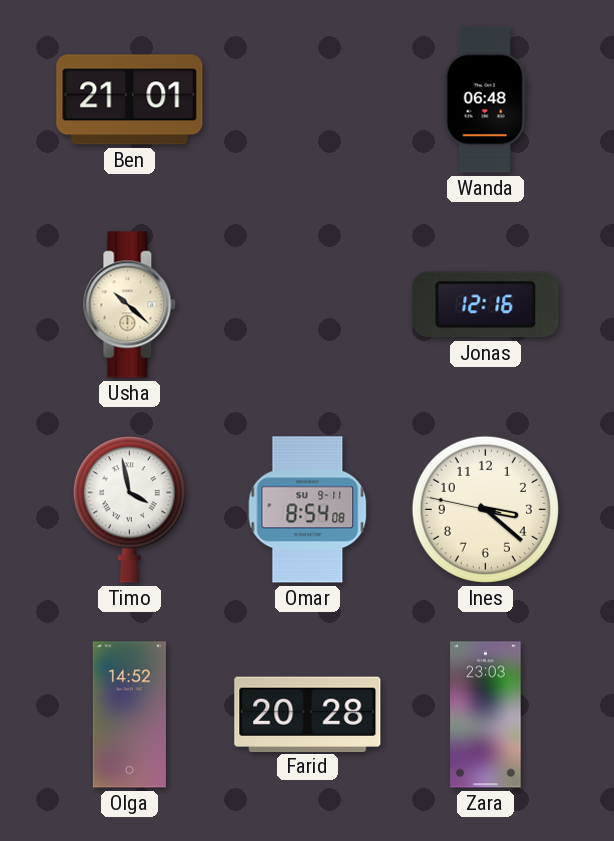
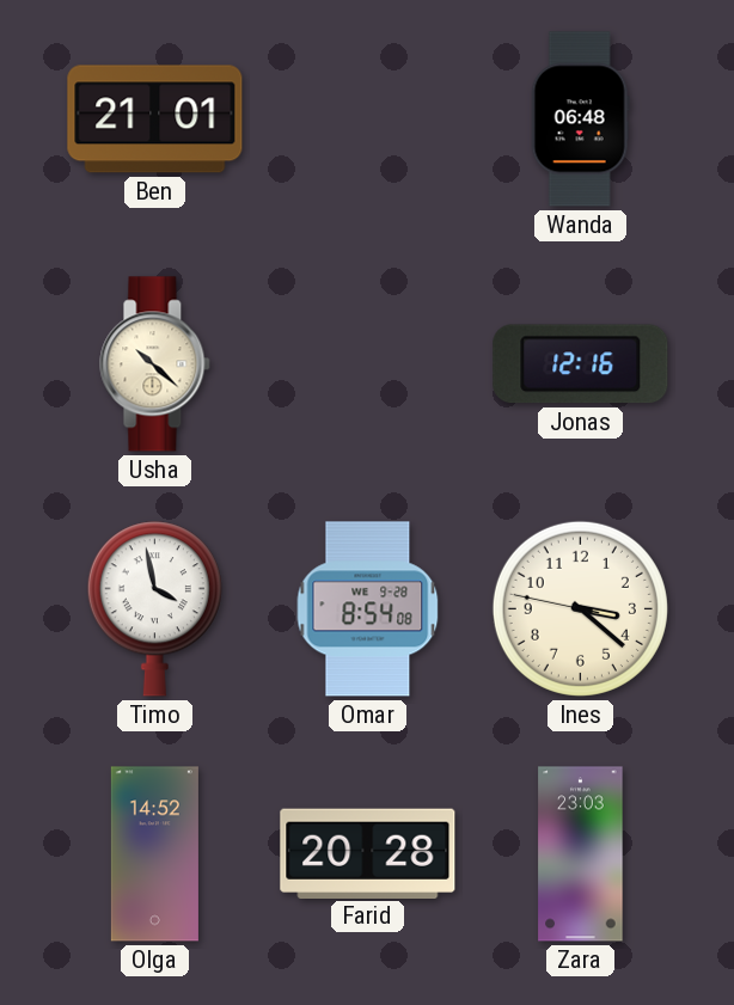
Omar date: SU 9-11 -> WE 9-28 (368, 609)
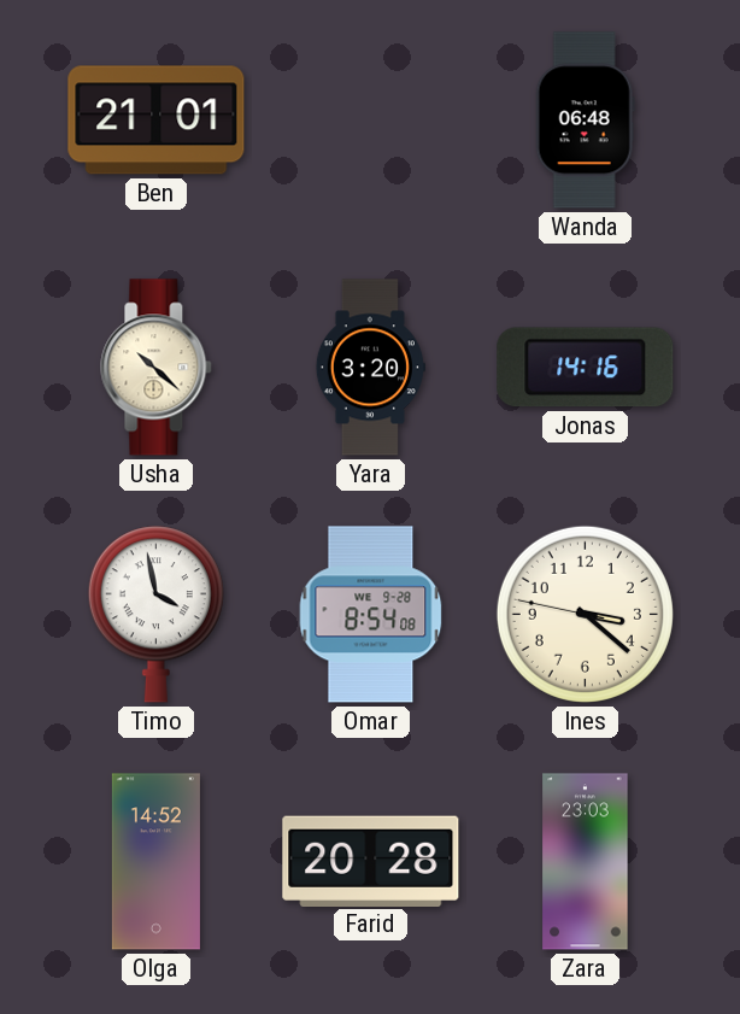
Yara: none -> 3:20 (370, 368)
Jonas: 12:16 -> 14:16 (586, 368)
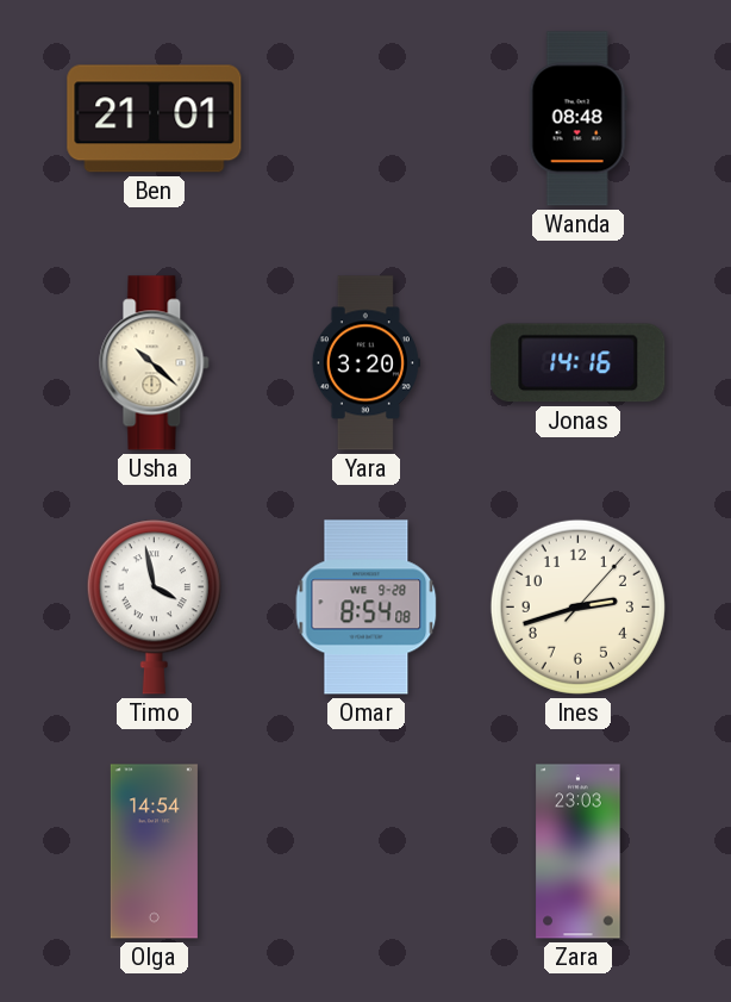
Wanda: 06:48 -> 08:48 (577, 119)
Ines: 3:21 -> 2:42 (577, 606)
Olga: 14:52 -> 14:54 (154, 852)
Farid: 20:28 -> none (371, 861)
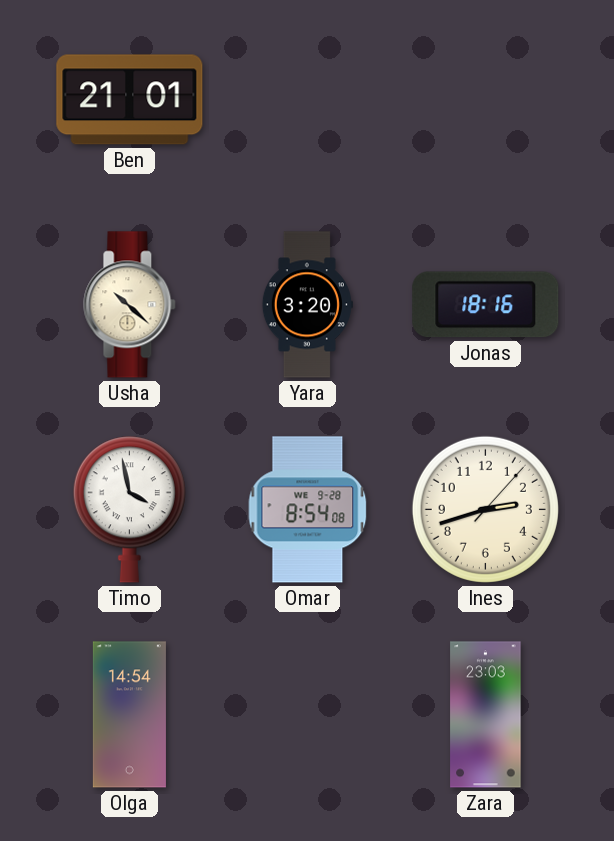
Wanda: 08:48 -> none (577, 119)
Jonas: 14:16 -> 18:16 (486, 305)
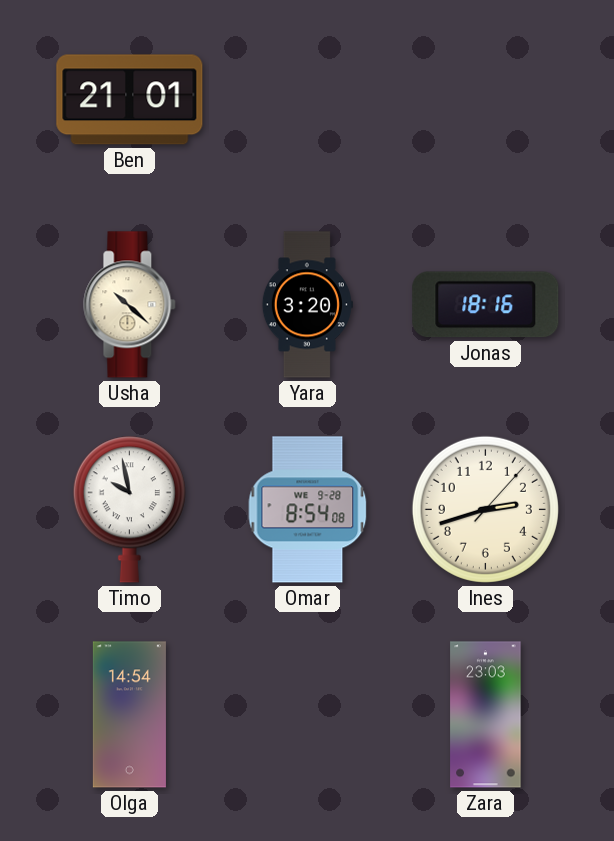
Timo: 3:58 -> 9:58 (129, 510)
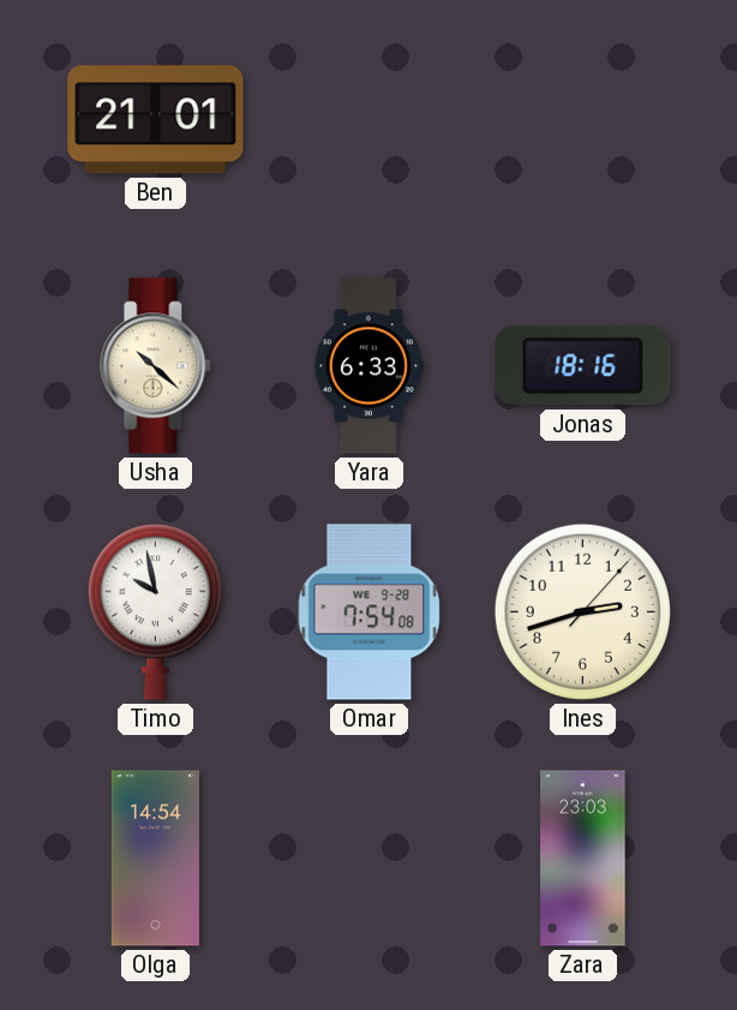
Yara: 3:20 -> 6:33 (368, 366)
Omar: 8:54 -> 7:54 (370, 612)
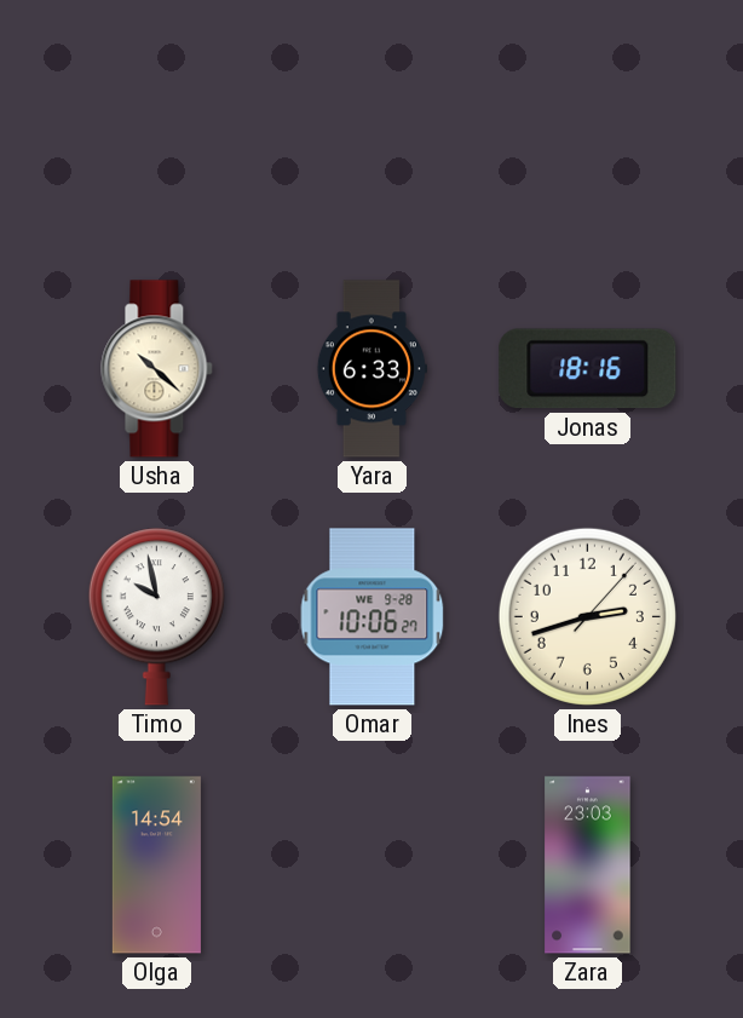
Ben: 21:01 -> none (156, 120)
Omar: 7:54 -> 10:06 (373, 617)
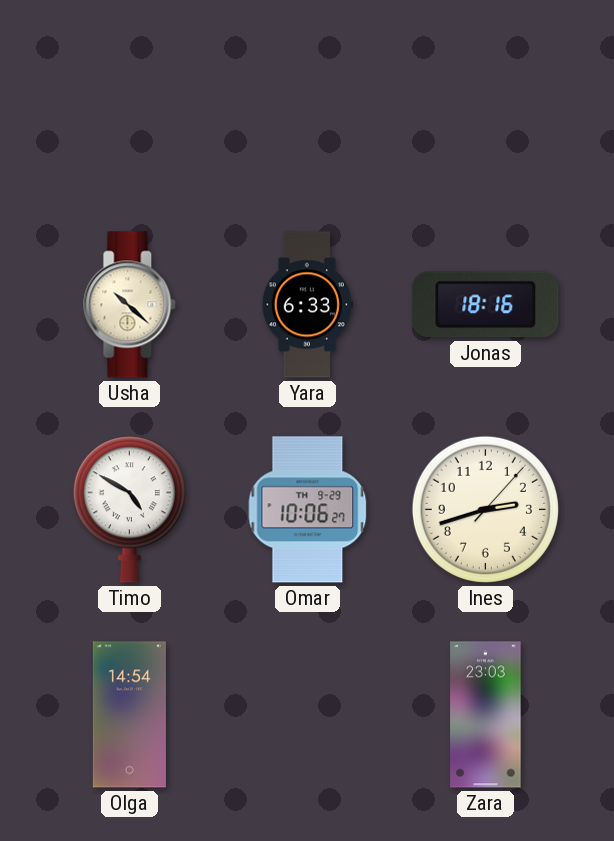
Timo: 9:58 -> 4:50 (129, 510)
Omar date: WE 9-28 -> TH 9-29 (308, 510)
